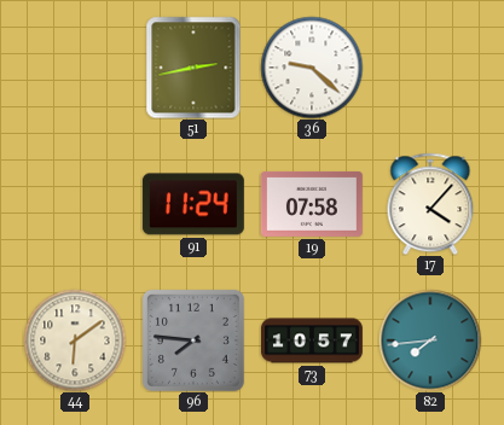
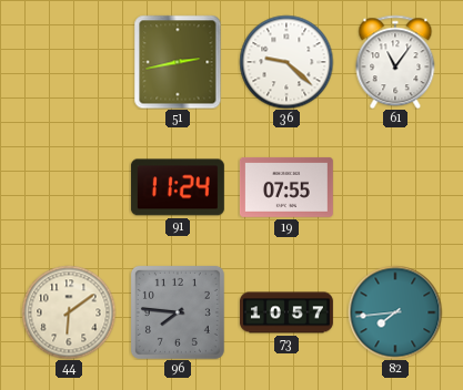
61: none -> 11:06 (395, 62)
19: 07:58 -> 07:55 (286, 187)
17: 4:07 -> none (430, 204)
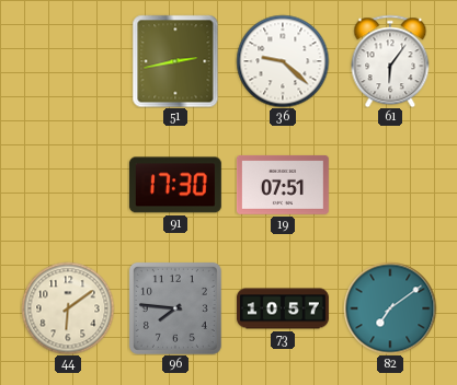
61: 11:06 -> 6:06 (390, 61)
91: 11:24 -> 17:30 (175, 185)
19: 07:55 -> 07:51 (283, 185)
82: 7:44 -> 7:09 (390, 308)
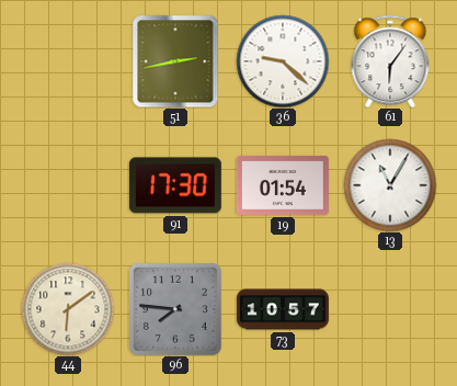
19: 07:51 -> 01:54 (283, 185)
13: none -> 11:05 (390, 185)
82: 7:09 -> none (390, 308)
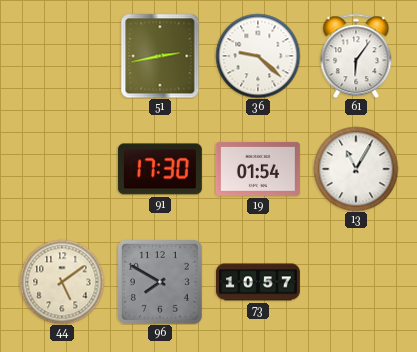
44: 6:09 -> 5:09 (62, 282)
96: 7:46 -> 7:50 (160, 282)
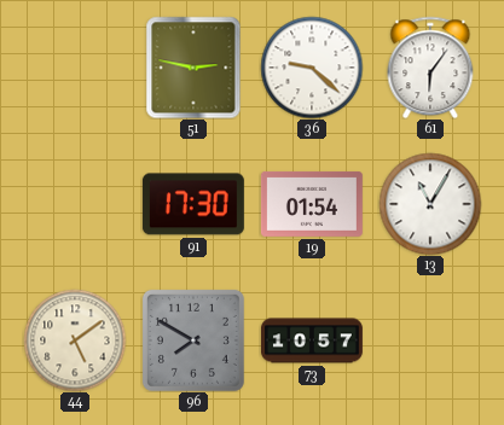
51: 2:43 -> 2:47 (193, 68)
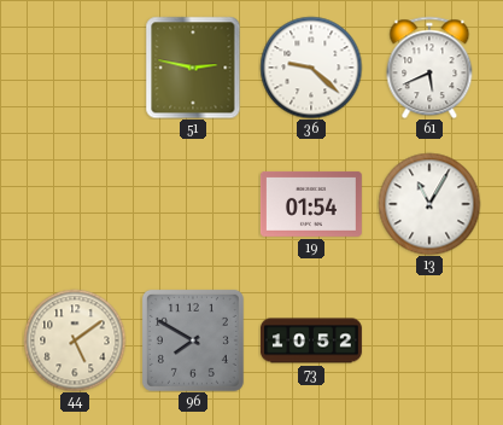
61: 6:06 -> 5:41 (429, 68)
91: 17:30 -> none (193, 204)
73: 10:57 -> 10:52 (311, 340)
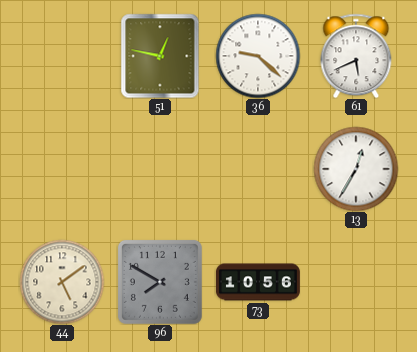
51: 2:47 -> 12:47 (160, 56)
19: 01:54 -> none (311, 204)
13: 11:05 -> 12:35 (356, 169)
73: 10:52 -> 10:56 (258, 282)
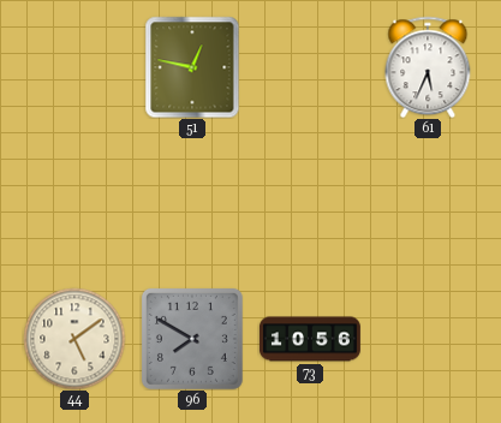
36: 9:22 -> none (258, 56)
61: 5:41 -> 5:34 (428, 67)
13: 12:35 -> none (356, 169)
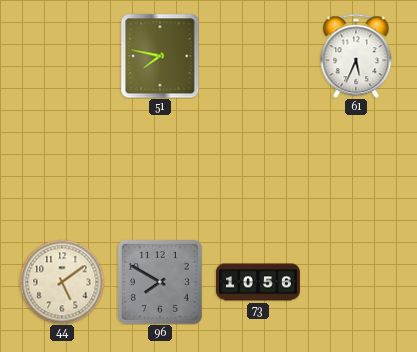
51: 12:47 -> 7:47 (160, 56)
